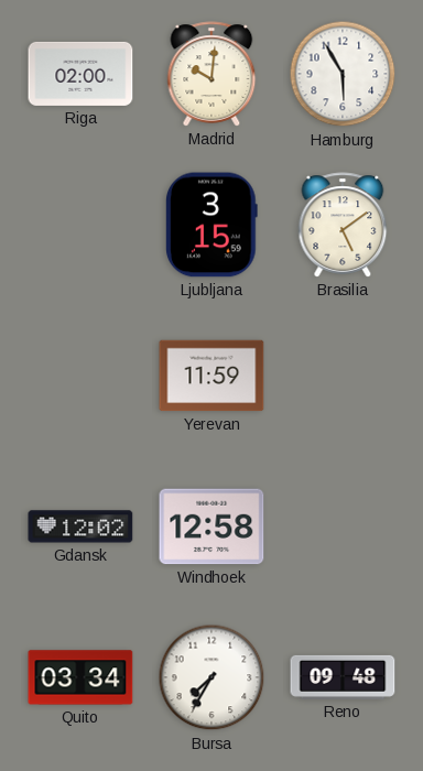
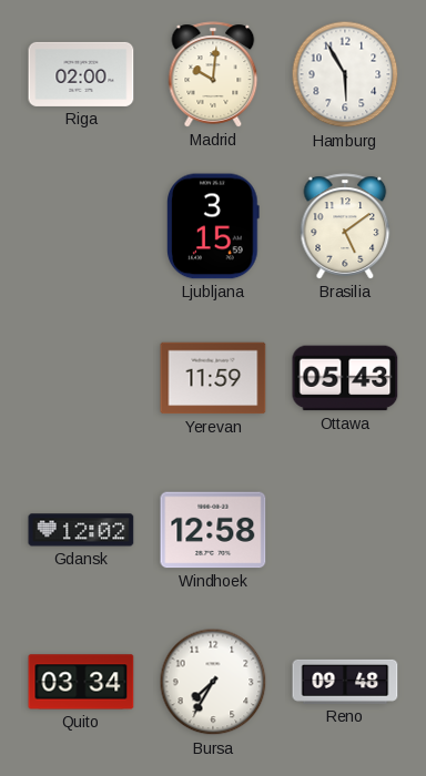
Ottawa: none -> 05:43 (345, 378)
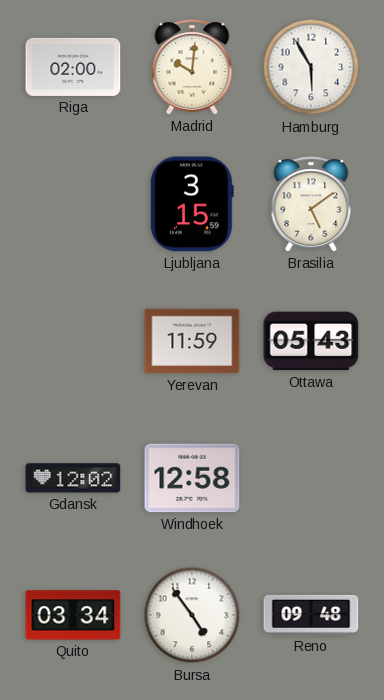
Bursa: 7:35 -> 4:54 (192, 615)
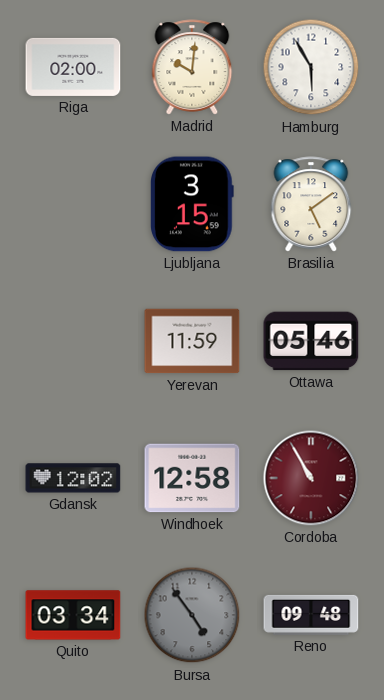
Ottawa: 05:43 -> 05:46 (311, 341)
Cordoba: none -> 10:55 (311, 478)
Bursa dial: white -> grey (192, 615)
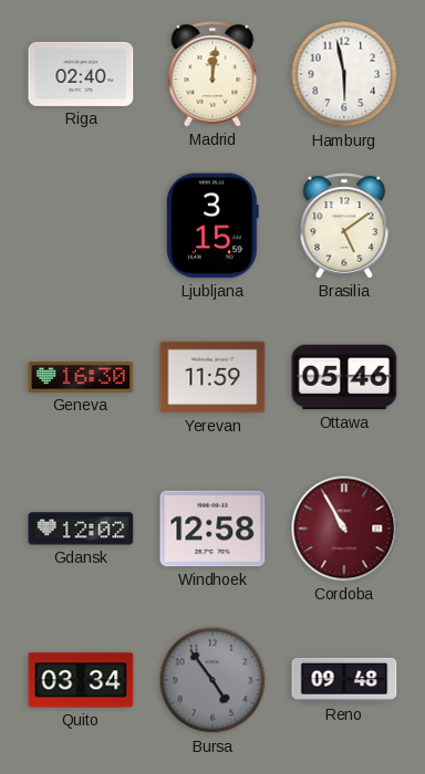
Riga: 02:00 -> 02:40 (81, 74)
Madrid: 10:01 -> 12:01 (212, 74)
Hamburg: 5:55 -> 5:58 (344, 74)
Geneva: none -> 16:30 (81, 378)
